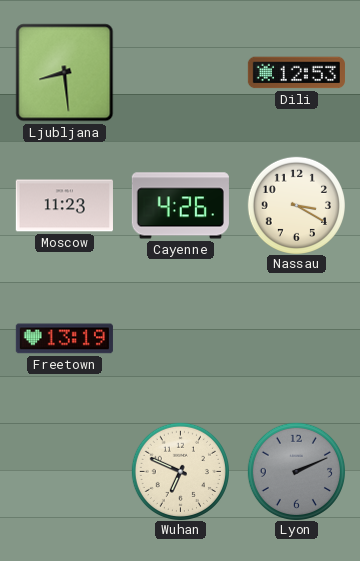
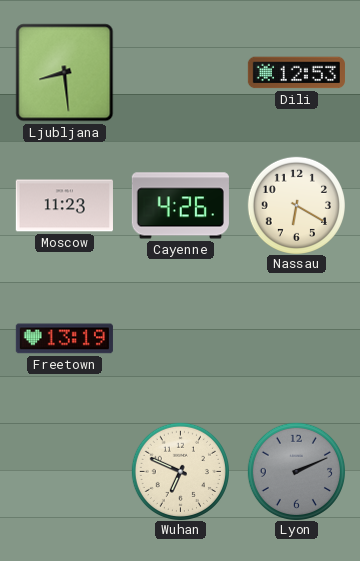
Nassau: 3:20 -> 6:20 (296, 205)
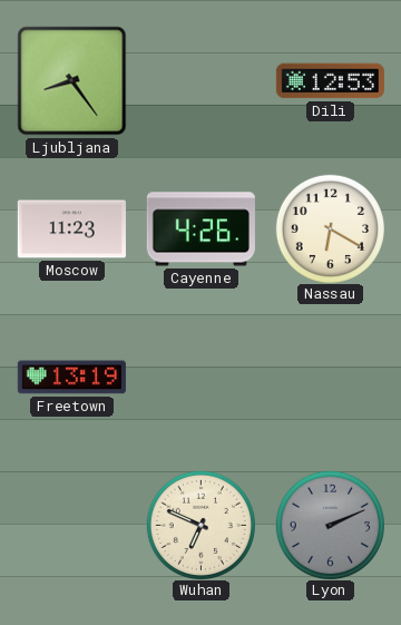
Ljubljana: 8:29 -> 8:24 (72, 81)
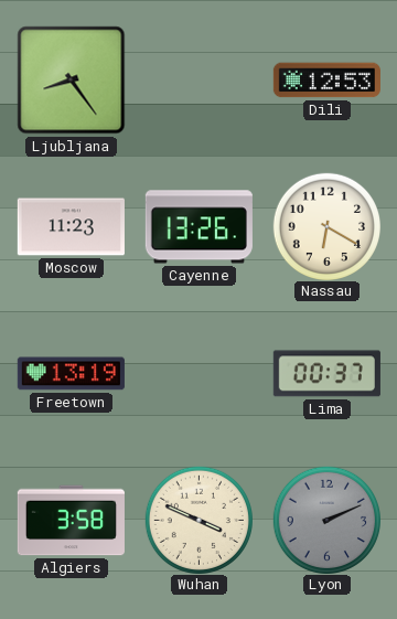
Cayenne: 4:26 -> 13:26 (198, 227)
Lima: none -> 00:37 (326, 374)
Algiers: none -> 3:58 (71, 521)
Wuhan: 6:49 -> 3:49 (198, 520)
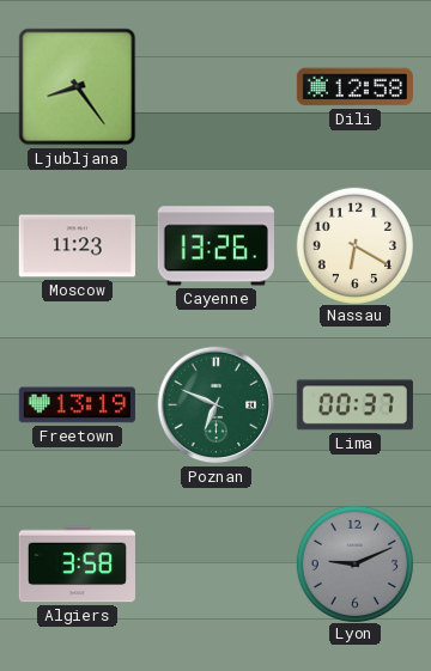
Dili: 12:53 -> 12:58 (354, 87)
Poznan: none -> 6:49 (217, 405)
Wuhan: 3:49 -> none (198, 520)
Lyon: 2:11 -> 9:11 (354, 563)
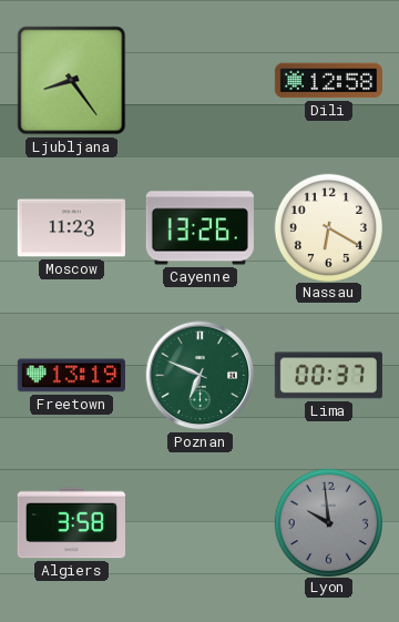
Lyon: 9:11 -> 9:59 (328, 522)
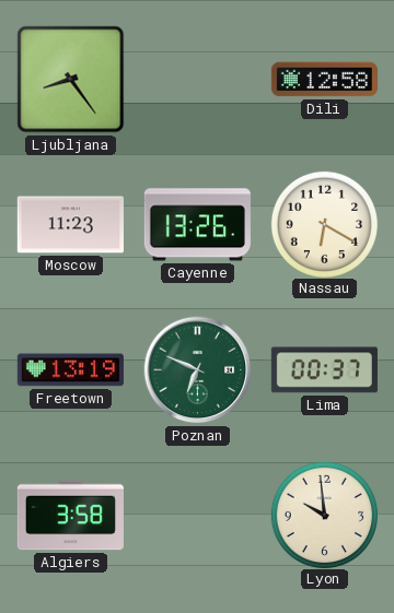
Lyon dial: grey -> cream (324, 515)
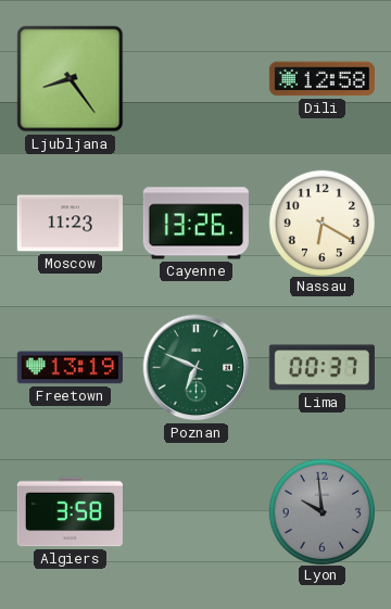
Lyon dial: cream -> grey (321, 511)
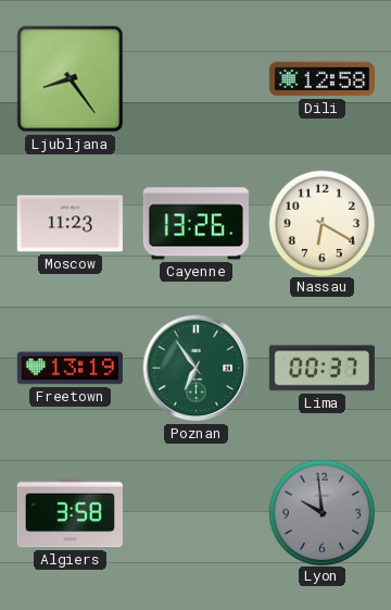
Poznan: 6:49 -> 6:54 (197, 369)
